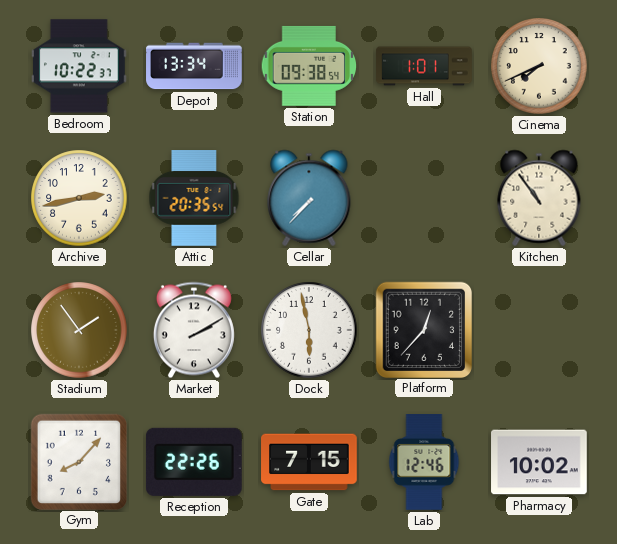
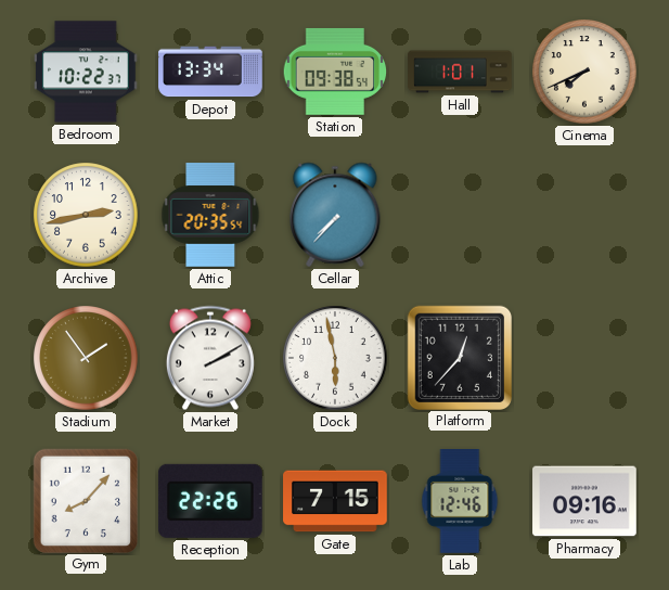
Kitchen: 10:54 -> none (539, 198)
Pharmacy: 10:02 -> 09:16 (584, 501)
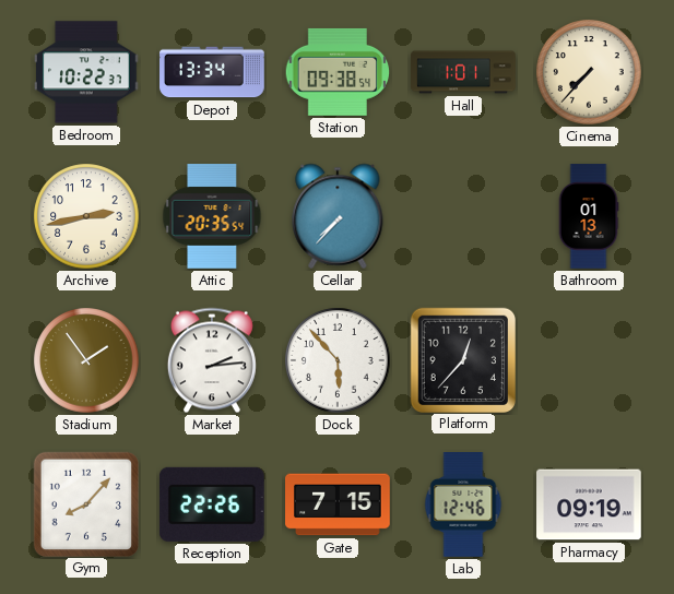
Cinema: 7:41 -> 7:37 (589, 72)
Bathroom: none -> 01:13 (589, 216)
Market: 2:10 -> 2:14 (212, 360)
Dock: 5:58 -> 5:53 (338, 360)
Pharmacy: 09:16 -> 09:19 (589, 504)
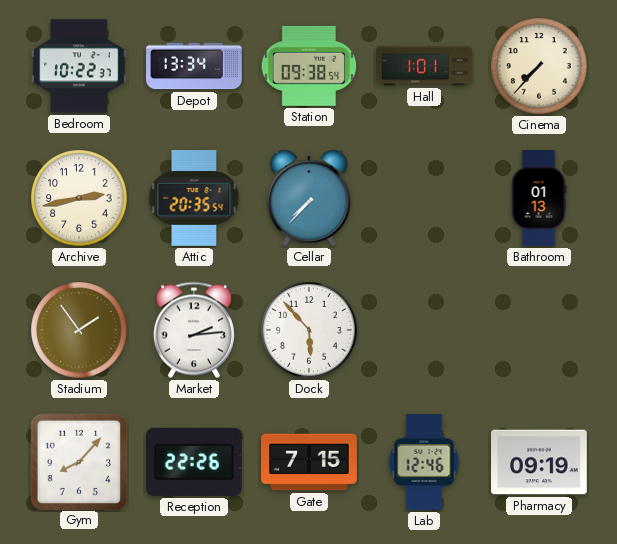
Platform: 12:37 -> none (462, 359)
